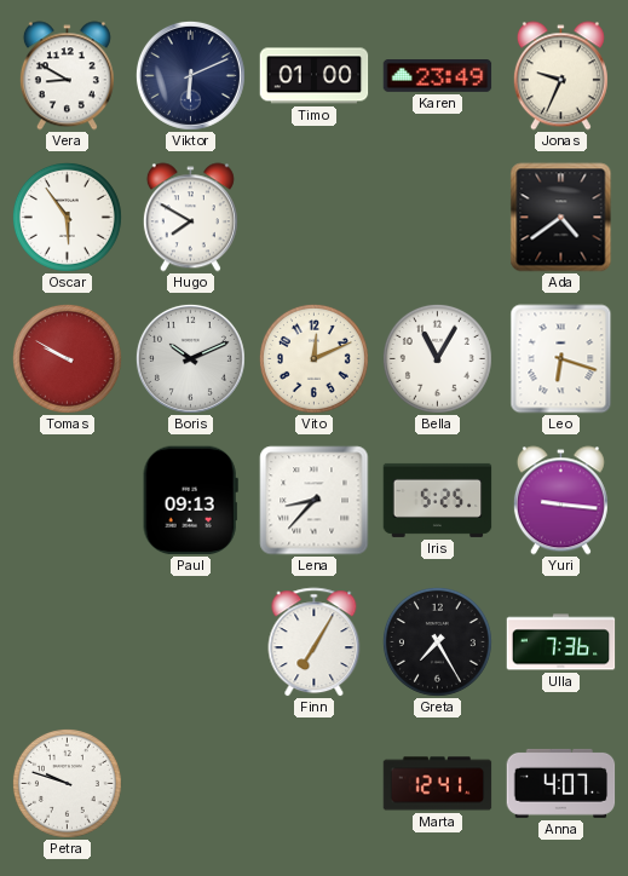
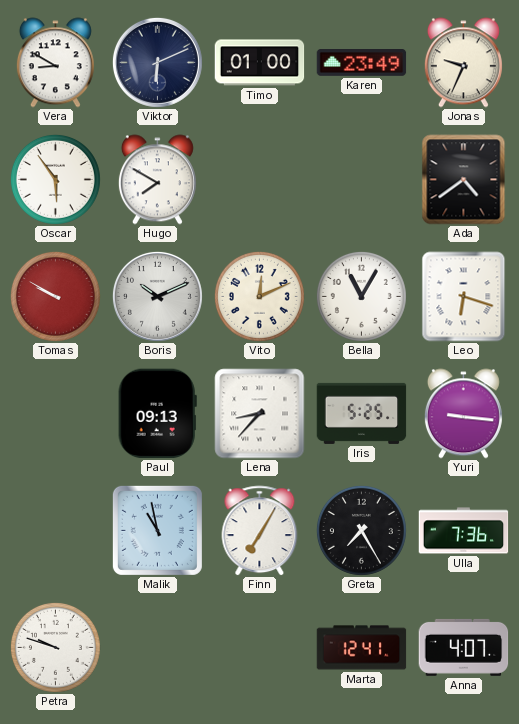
Malik: none -> 10:58 (157, 530)
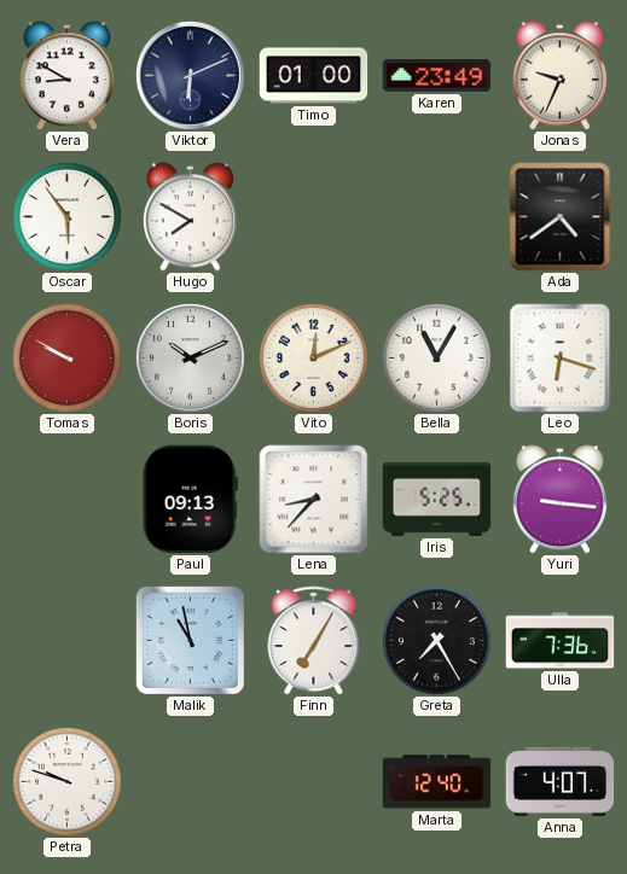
Marta: 12:41 -> 12:40 (437, 782)
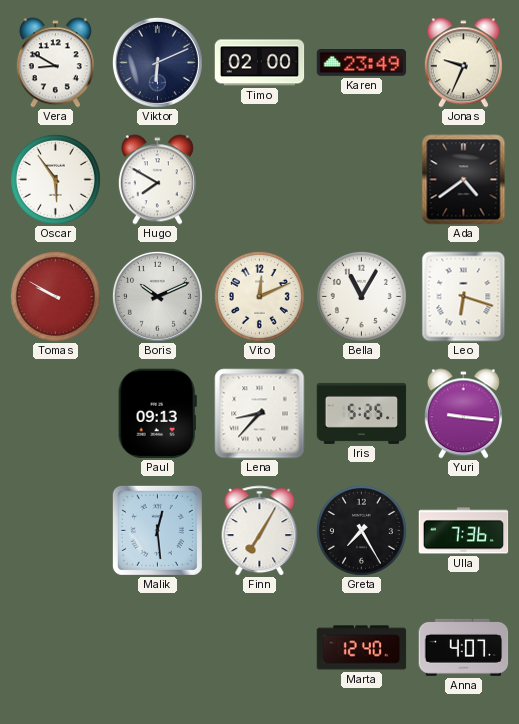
Timo: 01:00 -> 02:00 (260, 63)
Malik: 10:58 -> 12:29 (157, 530)
Petra: 9:48 -> none (66, 781)
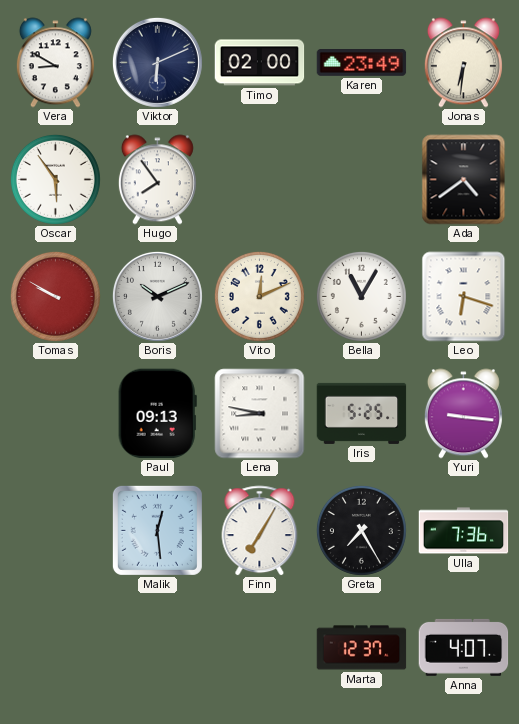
Jonas: 9:34 -> 6:31 (463, 63)
Hugo: 7:50 -> 7:54 (157, 180)
Lena: 8:37 -> 8:47 (260, 414)
Marta: 12:40 -> 12:37 (362, 648)
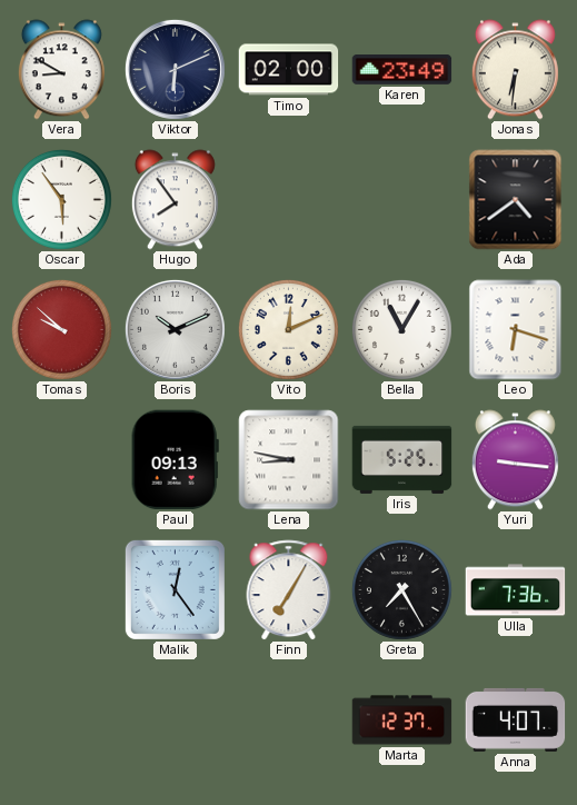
Tomas: 9:50 -> 9:52 (61, 329)
Malik: 12:29 -> 12:24 (175, 589)
